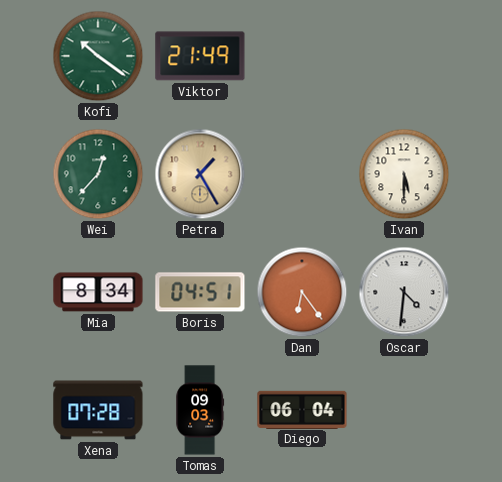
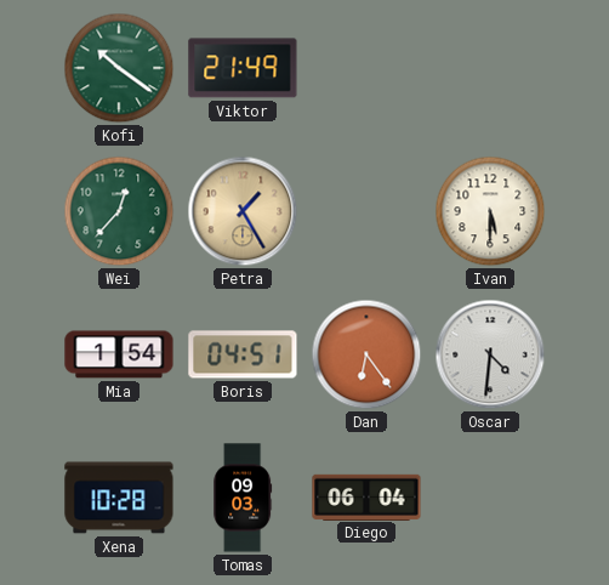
Mia: 8:34 -> 1:54 (119, 354)
Xena: 07:28 -> 10:28 (119, 498)
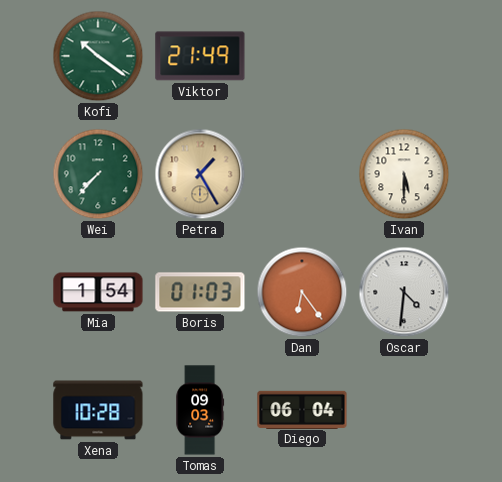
Wei: 12:37 -> 7:37 (98, 174)
Boris: 04:51 -> 01:03 (200, 292)
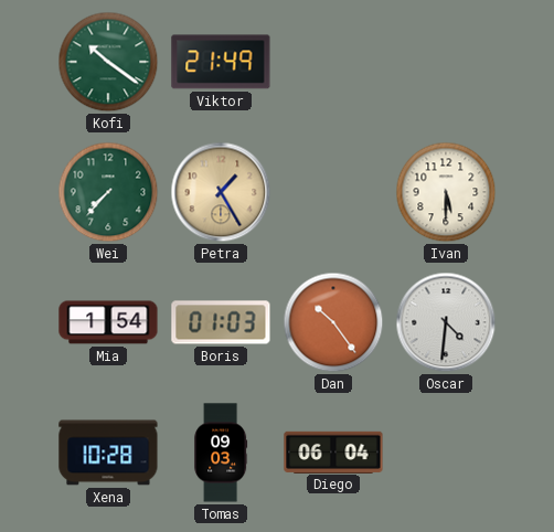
Dan: 6:24 -> 10:24 (333, 322)
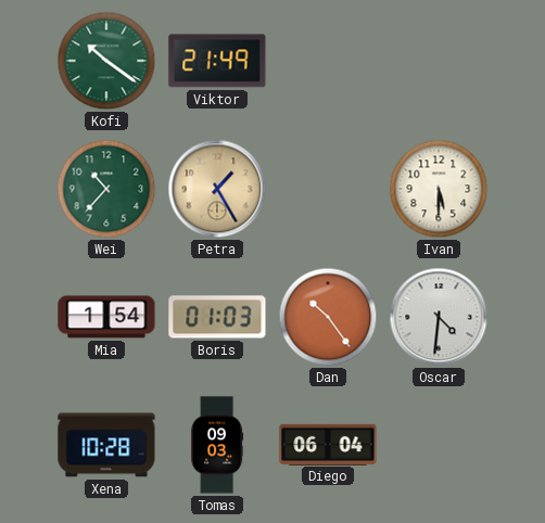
Wei: 7:37 -> 10:37 (106, 189)
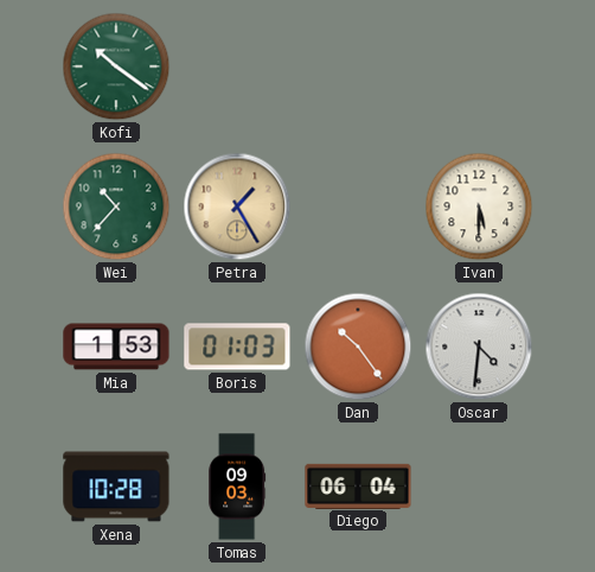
Viktor: 21:49 -> none (217, 61)
Mia: 1:54 -> 1:53 (116, 347)
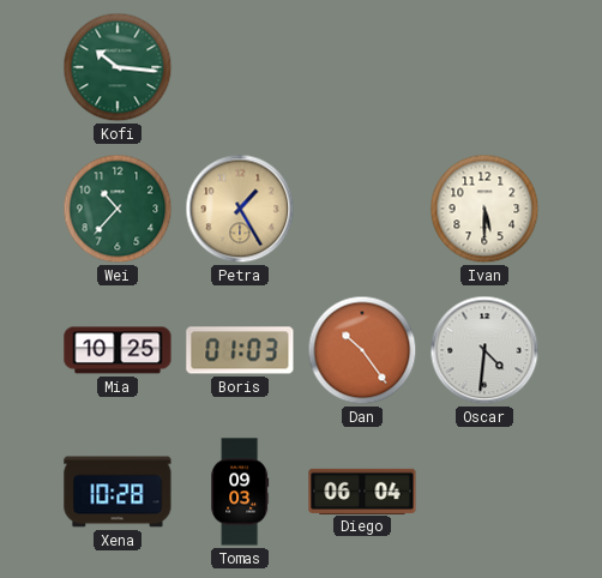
Kofi: 10:21 -> 10:16 (118, 67)
Mia: 1:53 -> 10:25 (118, 350)
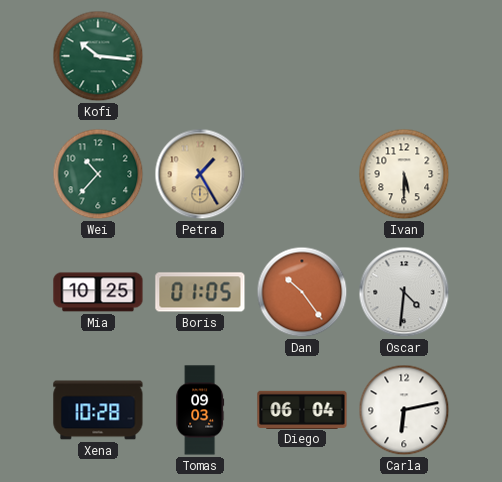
Boris: 01:03 -> 01:05 (200, 292)
Carla: none -> 6:13 (404, 410)
